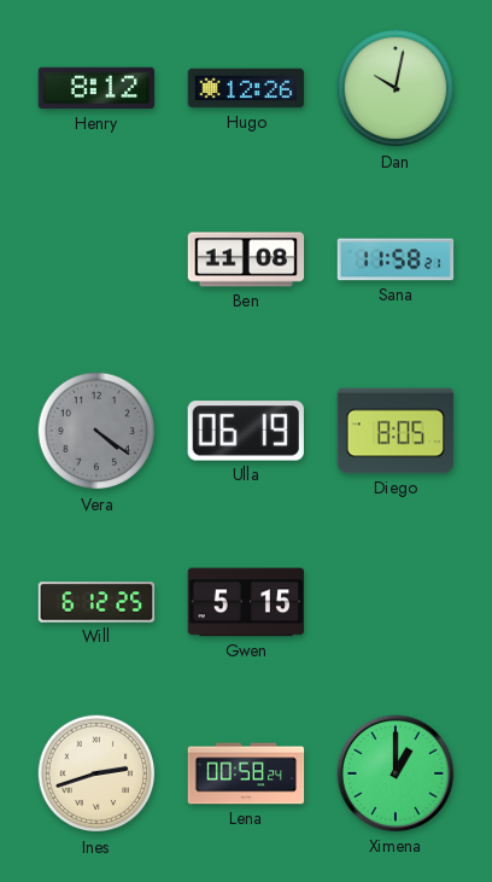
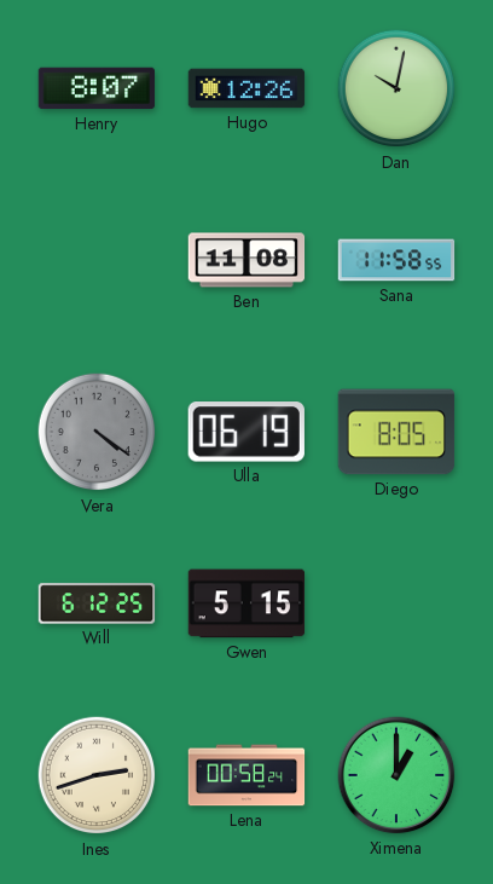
Henry: 8:12 -> 8:07 (97, 88)
Sana: 11:58:21 -> 11:58:55 (396, 260)
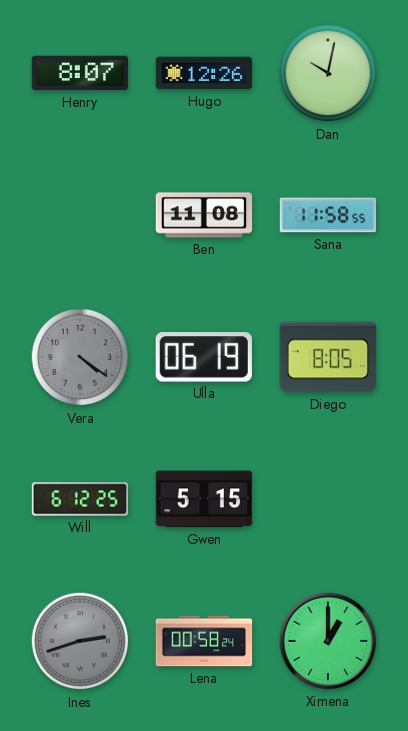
Ines dial: cream -> grey (80, 641)
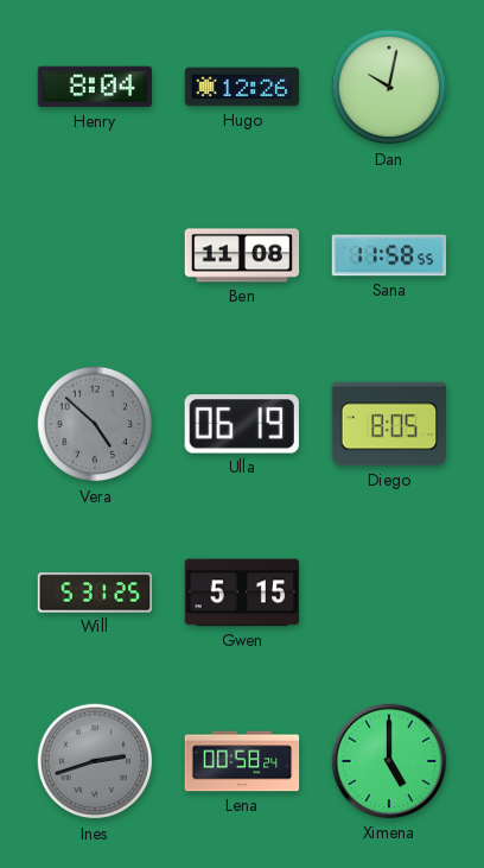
Henry: 8:07 -> 8:04 (95, 87)
Vera: 4:21 -> 4:52 (95, 424)
Will: 6:12 -> 5:31 (95, 593)
Ximena: 1:00 -> 5:00 (389, 761)
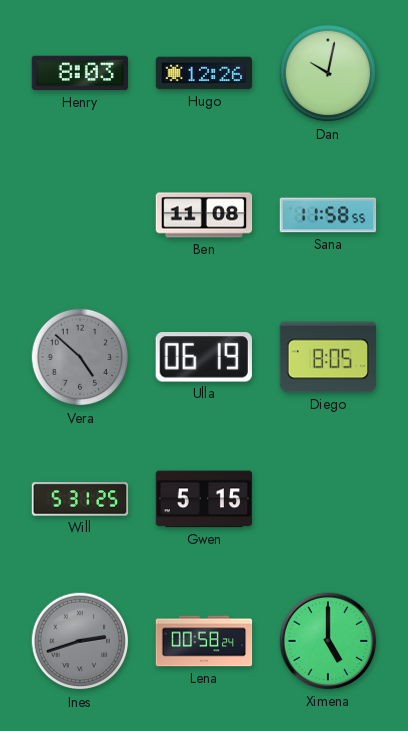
Henry: 8:04 -> 8:03 (80, 73)
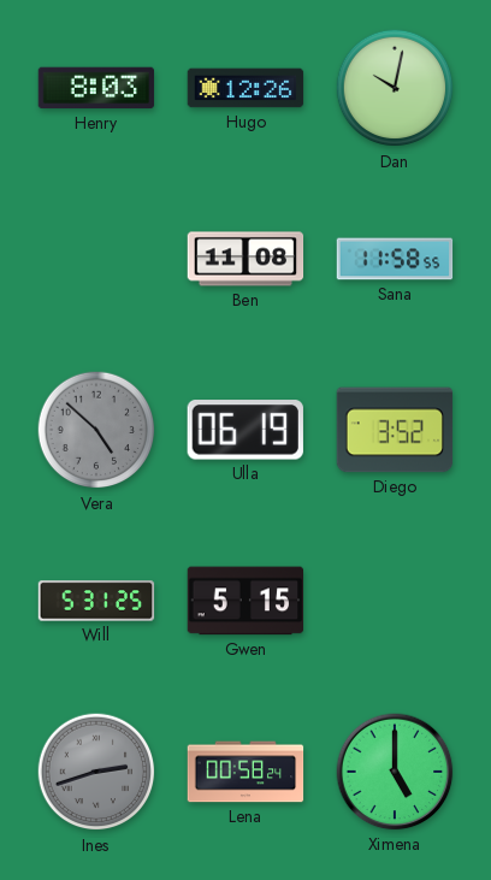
Diego: 8:05 -> 3:52 (395, 430)
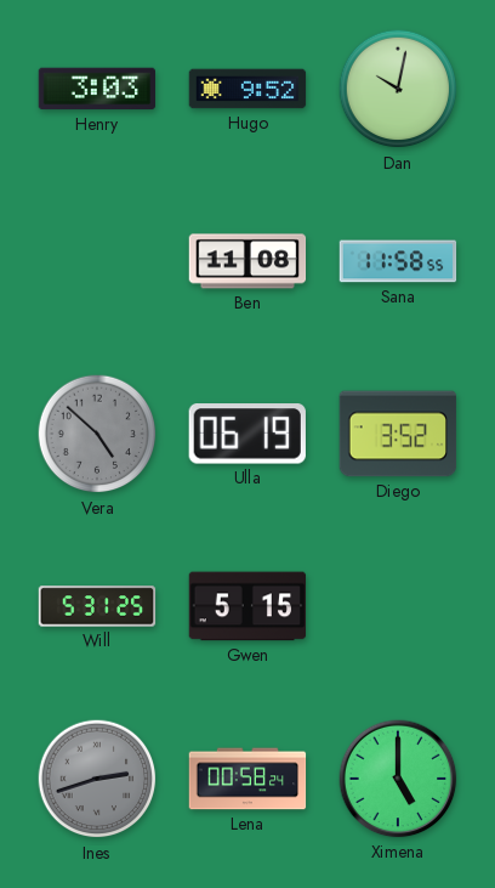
Henry: 8:03 -> 3:03 (97, 89)
Hugo: 12:26 -> 9:52 (247, 89)
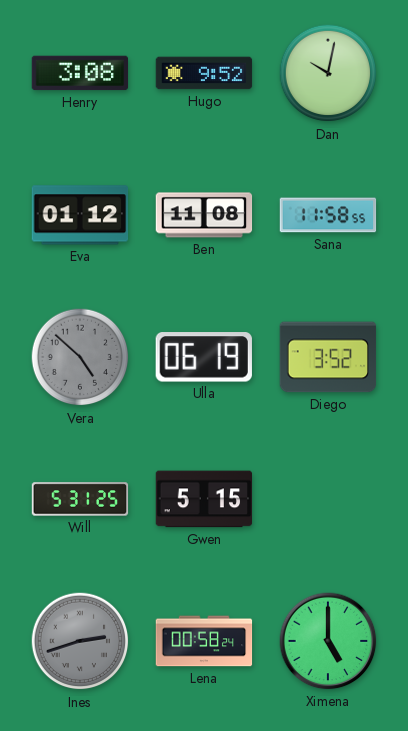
Henry: 3:03 -> 3:08 (80, 73)
Eva: none -> 01:12 (80, 215)
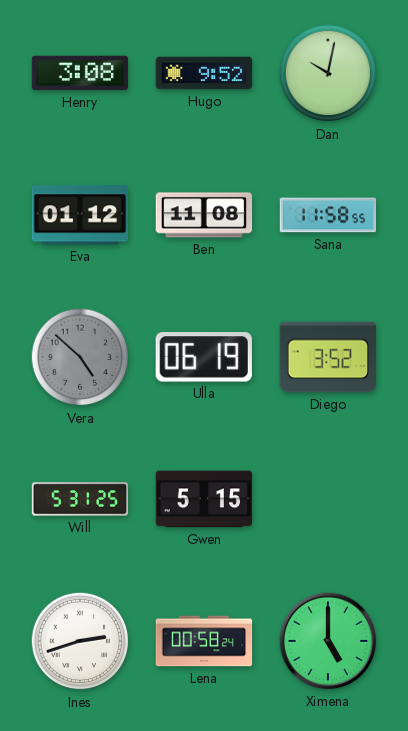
Ines dial: grey -> white (80, 641)
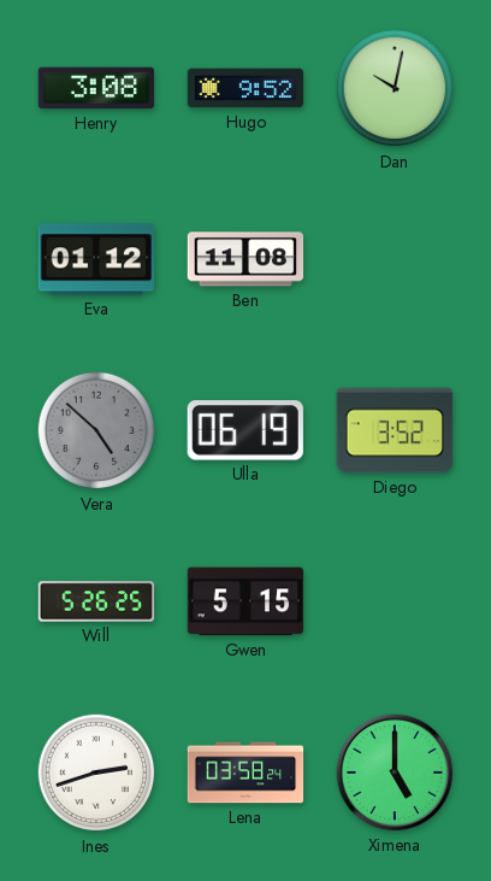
Sana: 11:58 -> none (328, 215)
Will: 5:31 -> 5:26 (96, 601)
Lena: 00:58 -> 03:58 (245, 773)
